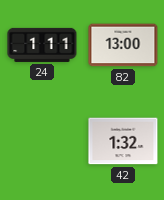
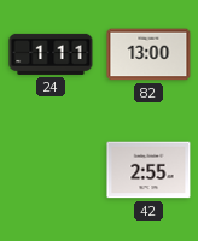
42: 1:32 -> 2:55 (148, 170)
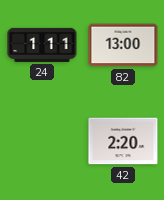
42: 2:55 -> 2:20 (123, 141)
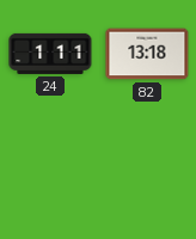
82: 13:00 -> 13:18 (147, 54)
42: 2:20 -> none (123, 141)
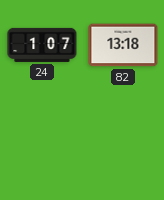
24: 1:11 -> 1:07 (42, 45)
